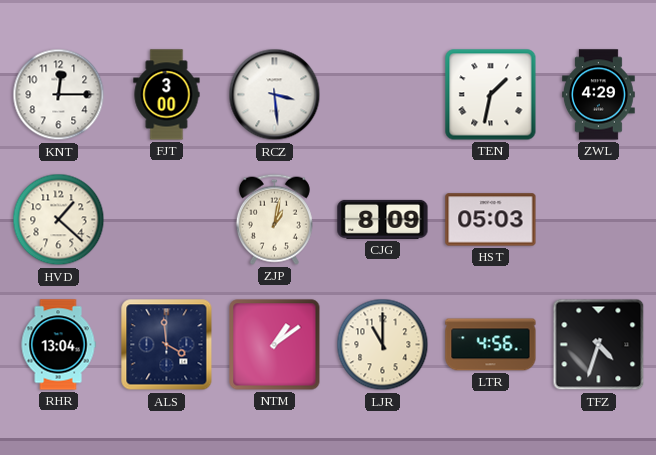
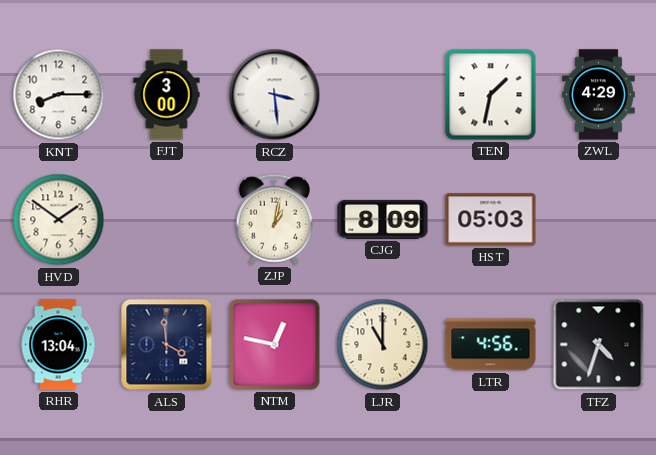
KNT: 12:15 -> 8:15 (59, 95)
HVD: 1:22 -> 1:51 (59, 220)
NTM: 1:09 -> 12:47 (275, 345)
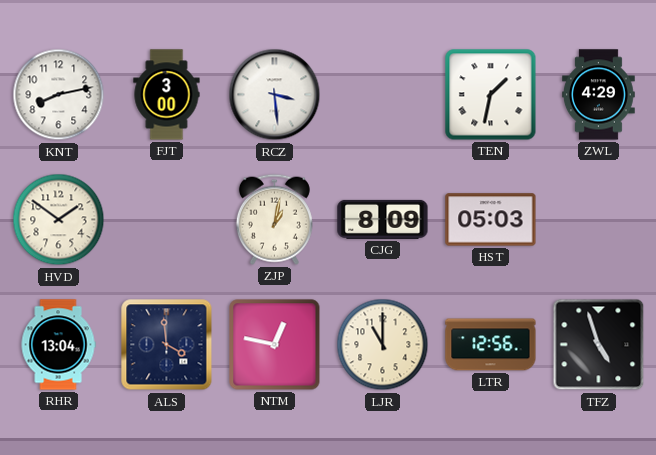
KNT: 8:15 -> 8:13 (59, 95)
LTR: 4:56 -> 12:56 (491, 345)
TFZ: 4:33 -> 4:57 (599, 345)
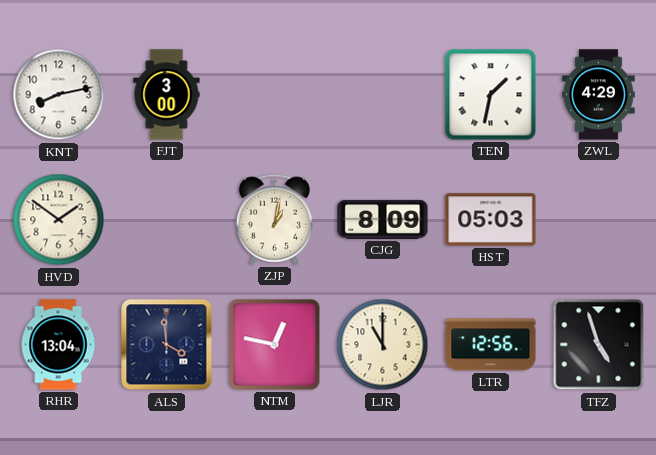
RCZ: 3:29 -> none (275, 95)
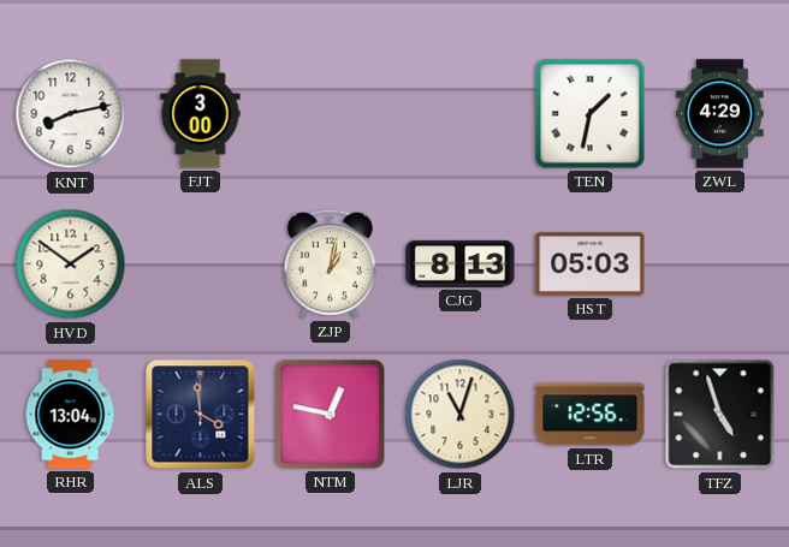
CJG: 8:09 -> 8:13 (461, 263)
LJR: 11:00 -> 11:03 (461, 415)
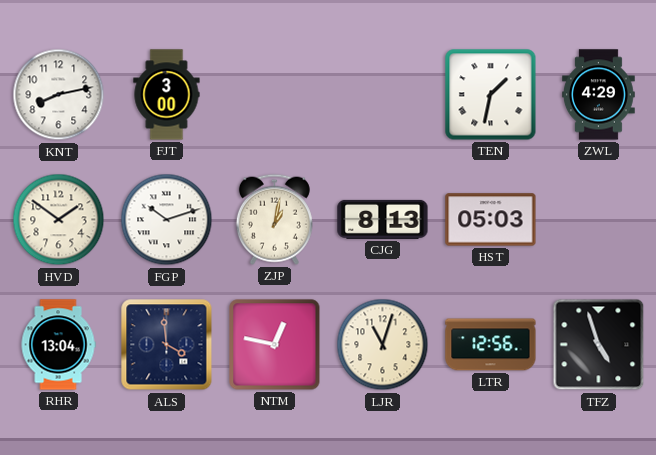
FGP: none -> 10:12 (167, 220)
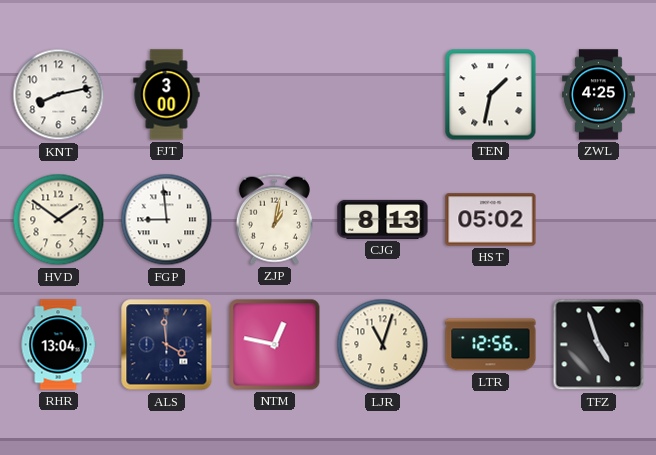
ZWL: 4:29 -> 4:25 (599, 95)
FGP: 10:12 -> 8:59 (167, 220)
HST: 05:03 -> 05:02 (491, 220)
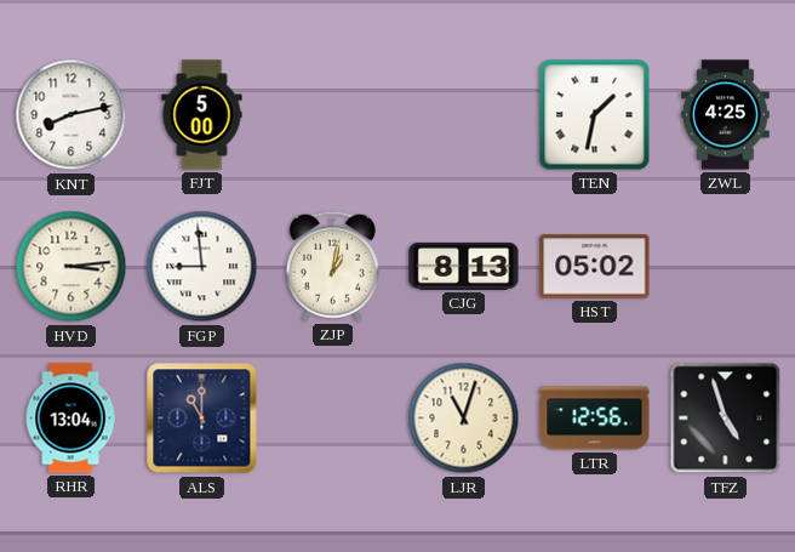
FJT: 3:00 -> 5:00 (202, 115)
HVD: 1:51 -> 3:14 (72, 267)
ALS: 3:59 -> 11:00 (202, 419)
NTM: 12:47 -> none (275, 345)
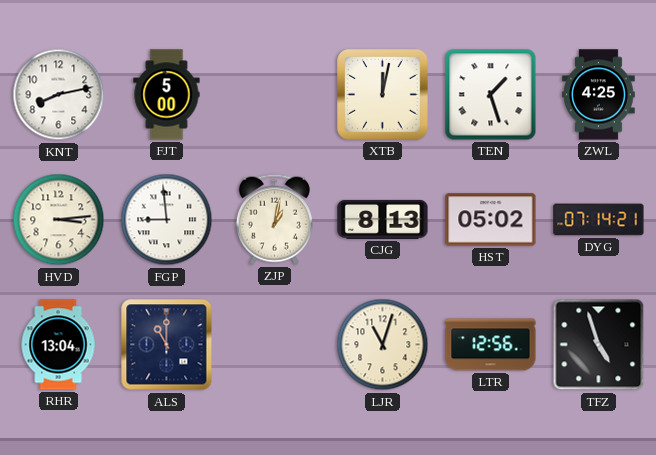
XTB: none -> 12:02 (383, 95)
TEN: 1:32 -> 1:27 (491, 95)
DYG: none -> 07:14 (599, 220)
